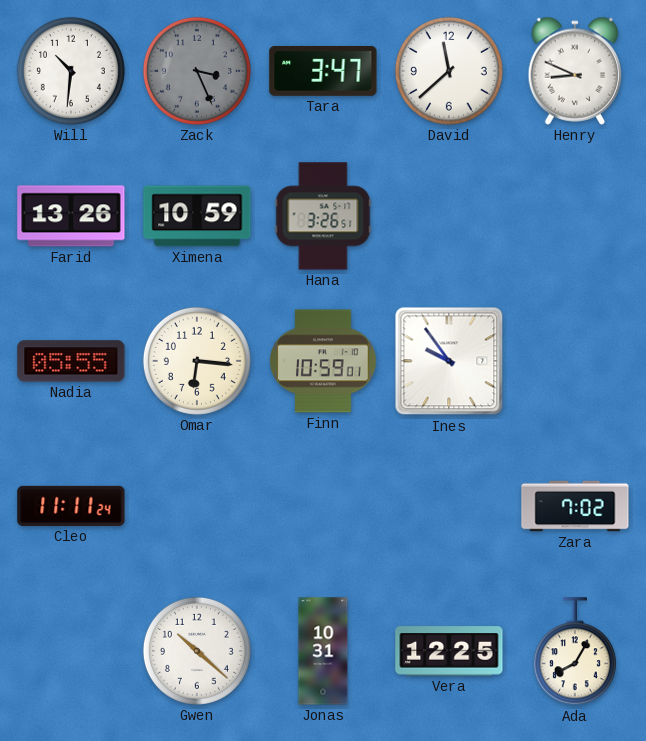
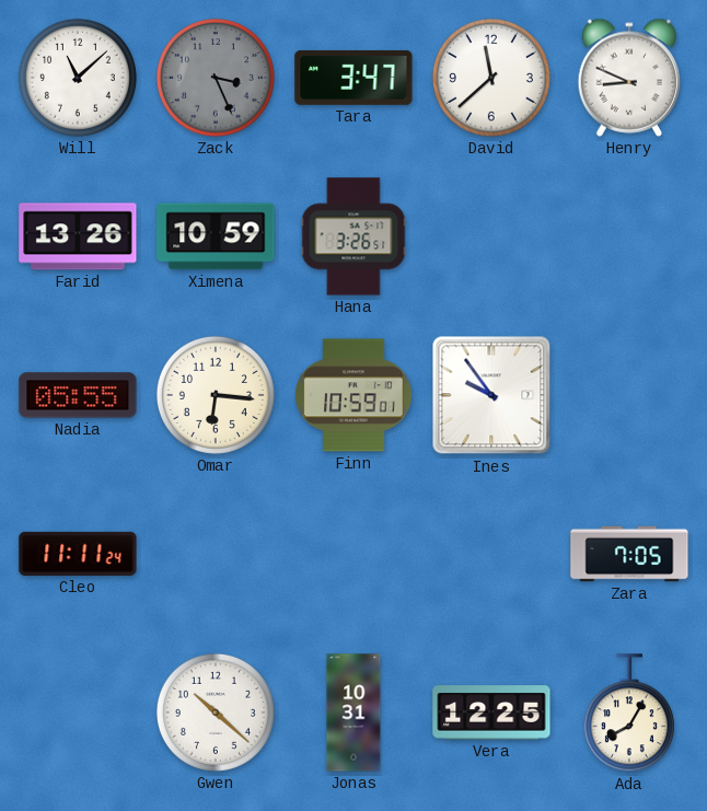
Will: 10:31 -> 11:08 (78, 78)
Zara: 7:02 -> 7:05 (629, 554)
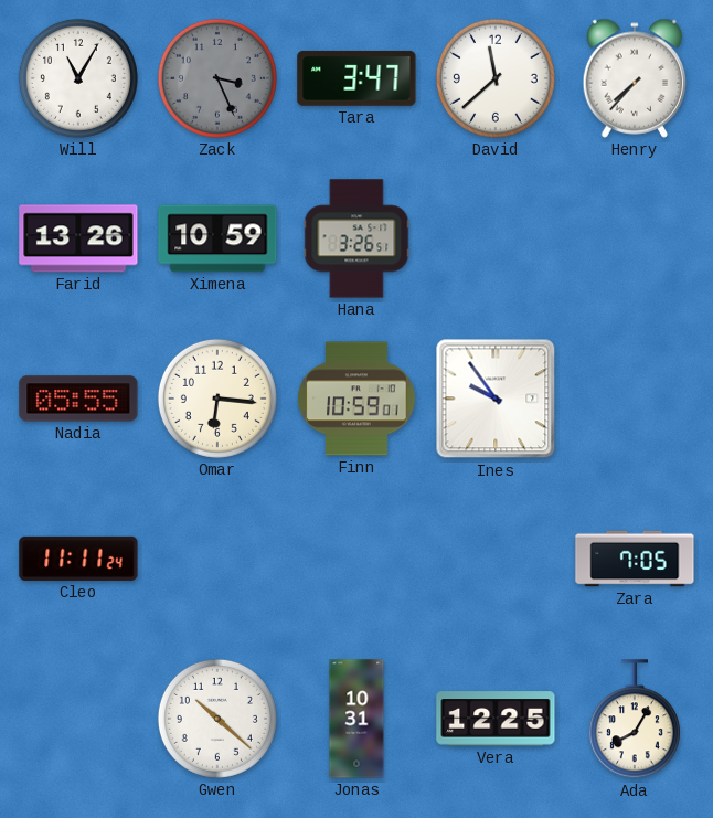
Will: 11:08 -> 11:05 (78, 78)
Henry: 8:49 -> 7:37 (635, 78)
